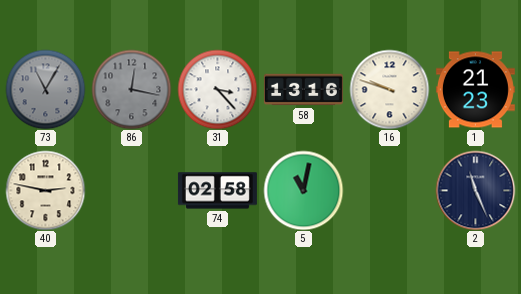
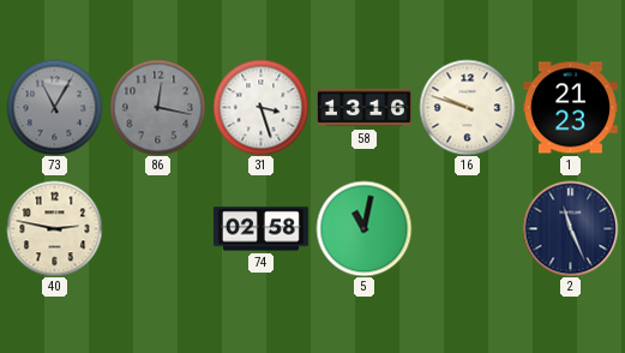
31: 3:23 -> 3:27 (260, 107)
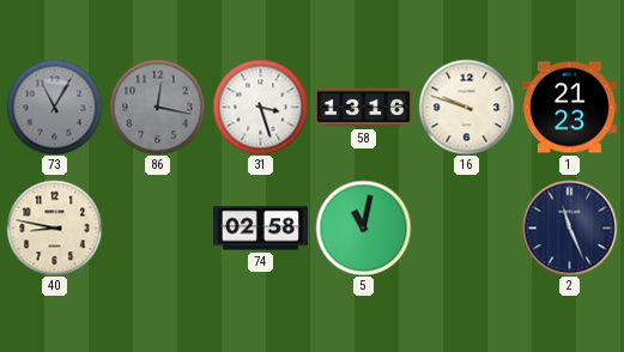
40: 2:47 -> 8:47 (54, 227)
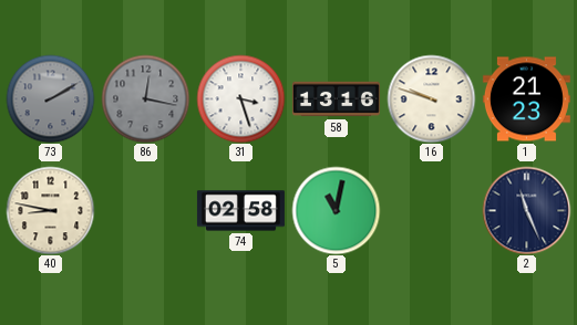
73: 11:05 -> 2:10 (50, 98)
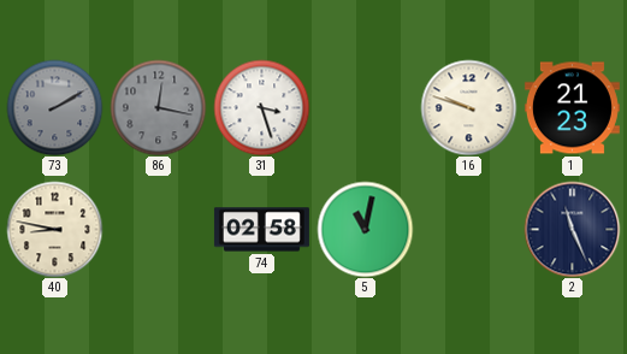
58: 13:16 -> none (336, 99)
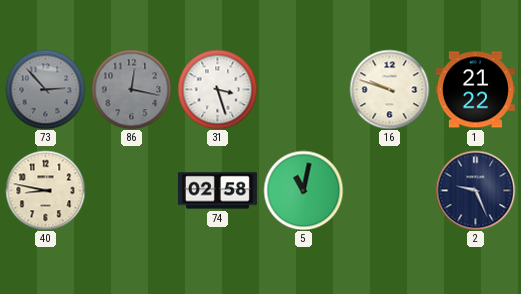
73: 2:10 -> 2:53 (45, 89)
1: 21:23 -> 21:22 (475, 90)
2: 11:26 -> 9:26 (475, 190)
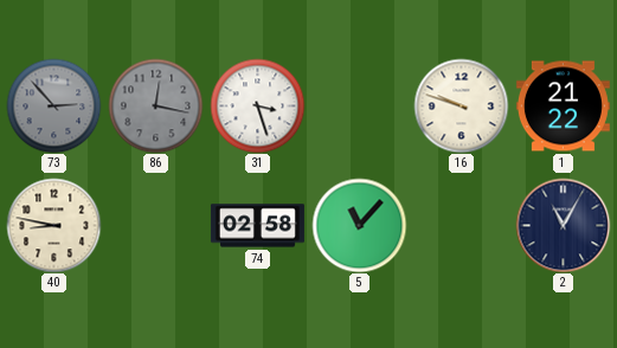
5: 11:02 -> 11:07 (359, 225)
2: 9:26 -> 11:05 (563, 225)
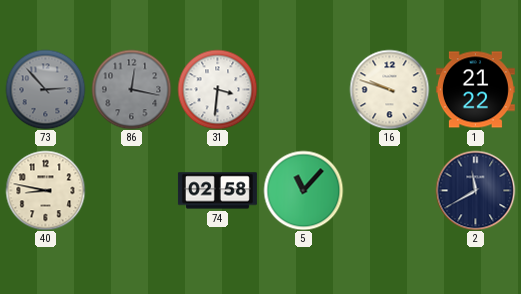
31: 3:27 -> 3:31 (217, 89)
2: 11:05 -> 11:40 (475, 190)
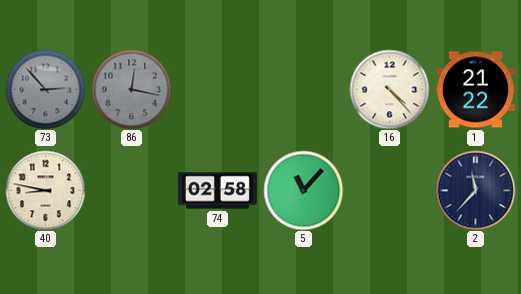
31: 3:31 -> none (217, 89)
16: 9:48 -> 4:23 (389, 89)
2: 11:40 -> 11:37 (475, 190)
